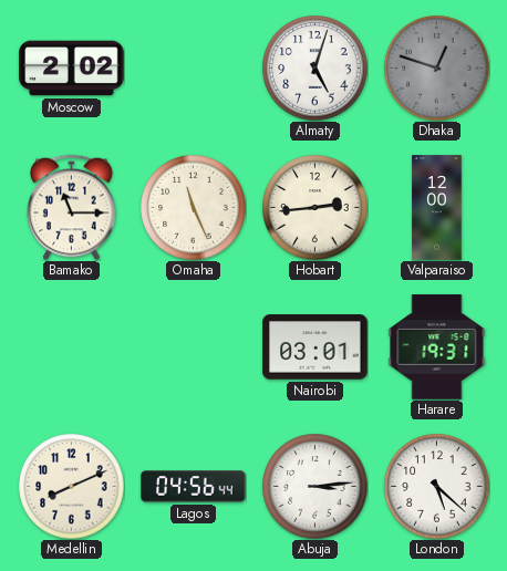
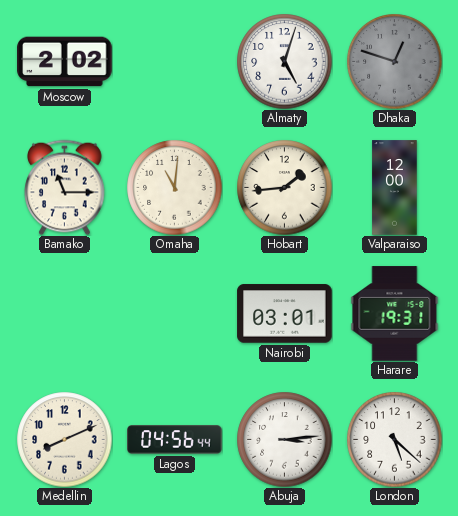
Omaha: 11:26 -> 11:01 (174, 187)
Hobart: 2:44 -> 1:44 (284, 187)
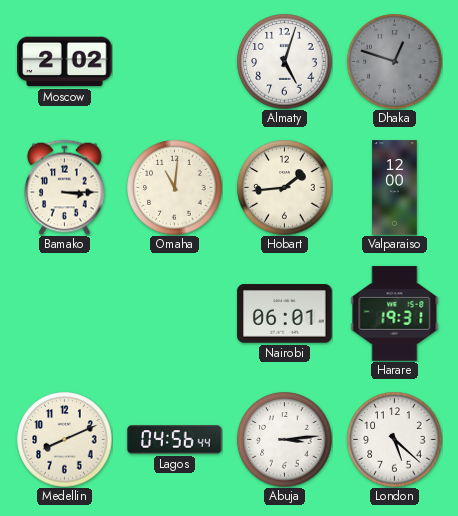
Bamako: 11:15 -> 3:15 (65, 187)
Nairobi: 03:01 -> 06:01 (285, 314)
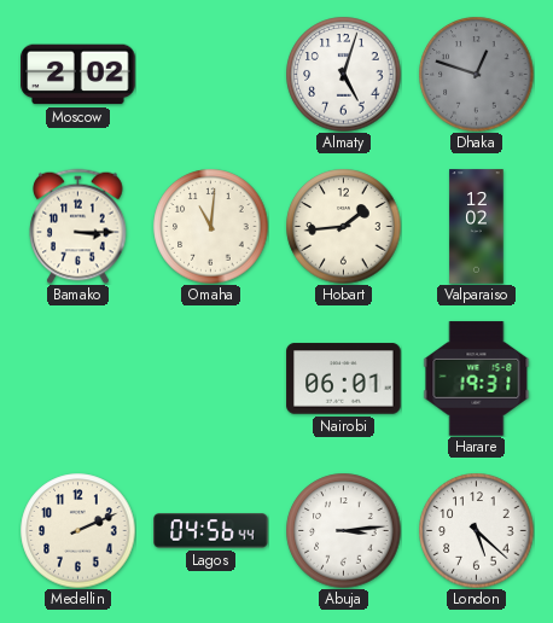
Valparaiso: 12:00 -> 12:02 (477, 227)
Medellin: 8:11 -> 2:11 (77, 530)
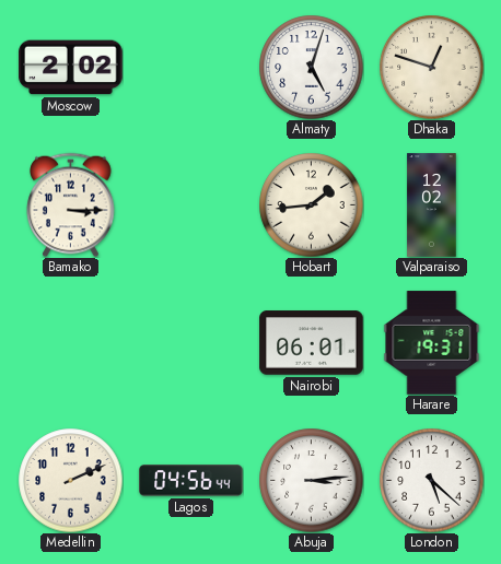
Dhaka dial: grey -> cream (431, 67)
Omaha: 11:01 -> none (210, 226)
